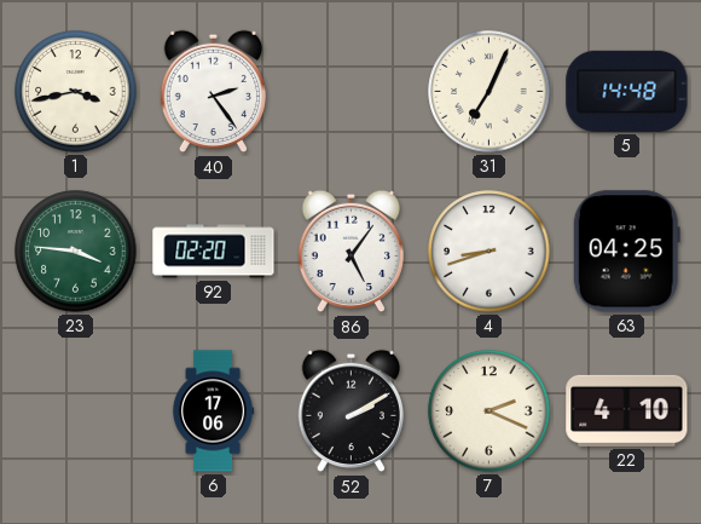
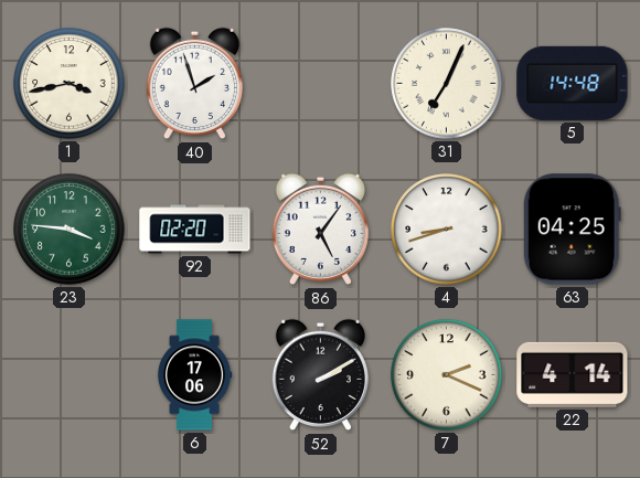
40: 2:24 -> 1:57 (194, 84)
22: 4:10 -> 4:14 (573, 374)
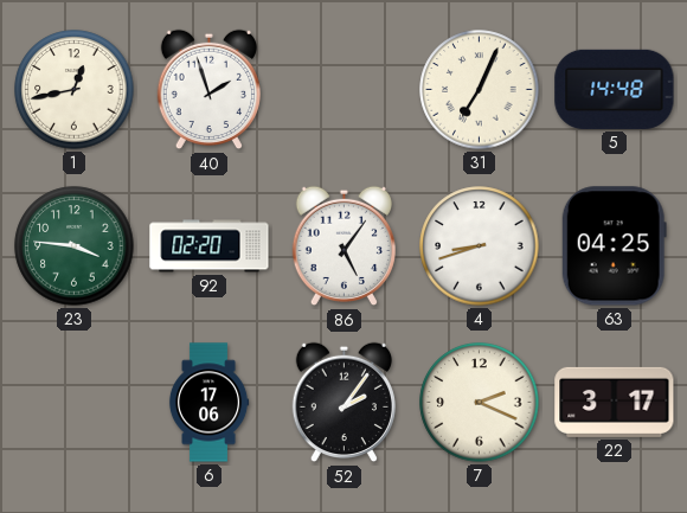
1: 3:43 -> 12:43 (75, 90)
52: 2:10 -> 2:06 (343, 403)
22: 4:14 -> 3:17 (615, 402)
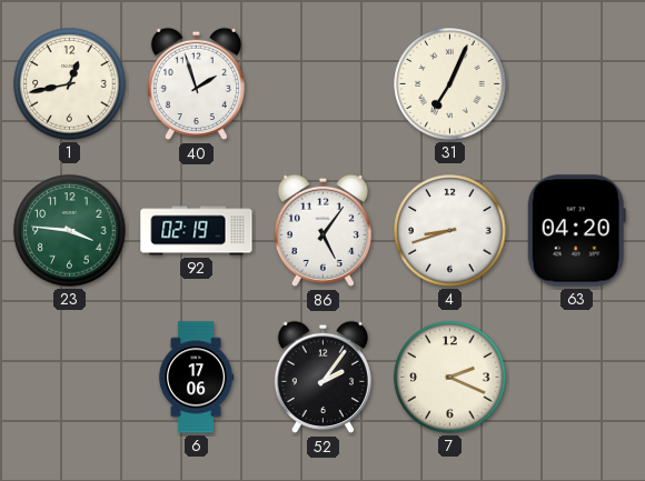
5: 14:48 -> none (615, 89)
92: 02:20 -> 02:19 (197, 231)
63: 04:25 -> 04:20 (576, 231)
22: 3:17 -> none (615, 402)
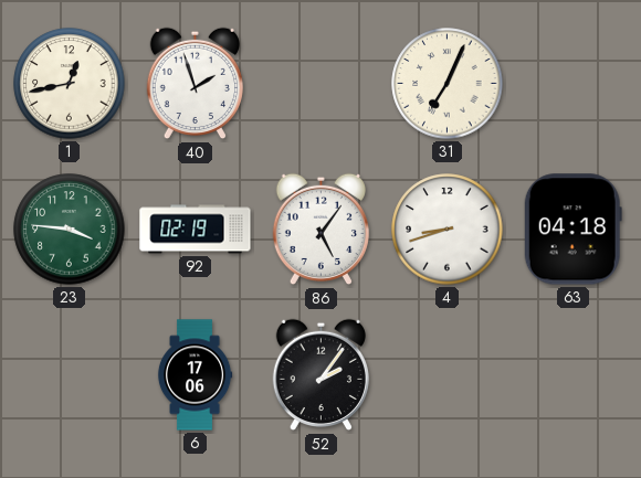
63: 04:20 -> 04:18 (572, 230)
7: 2:19 -> none (450, 378)
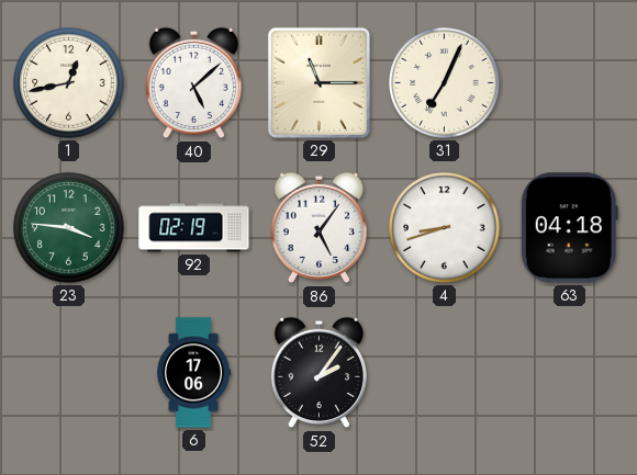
40: 1:57 -> 5:08 (193, 83)
29: none -> 11:15 (318, 82)
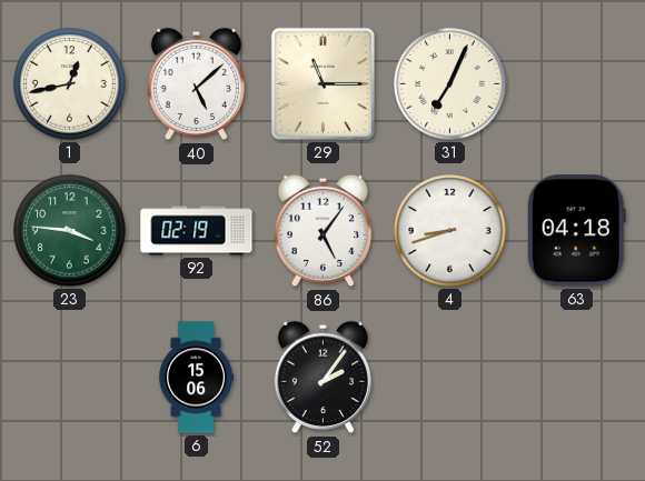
6: 17:06 -> 15:06 (196, 378)
